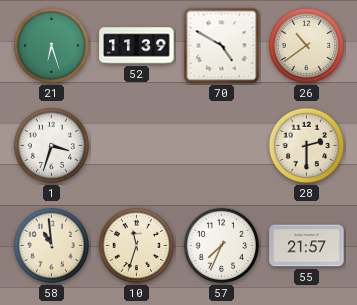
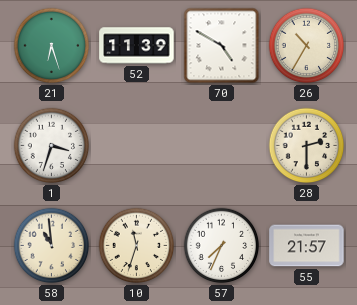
26: 10:39 -> 10:35 (307, 46)
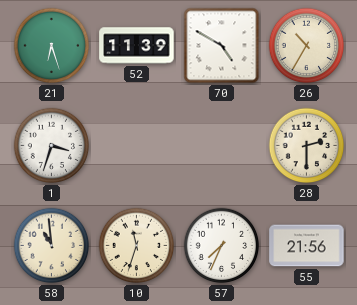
55: 21:57 -> 21:56 (307, 246)
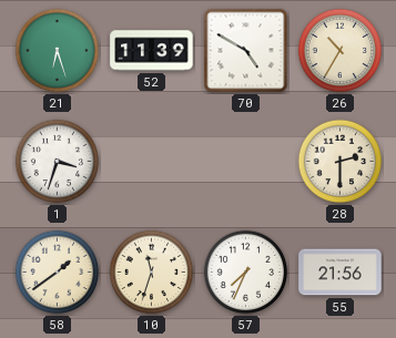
58: 10:59 -> 1:39 (58, 273)
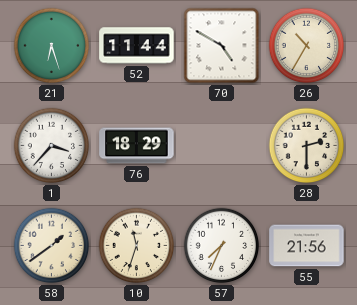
52: 11:39 -> 11:44 (137, 46)
1: 3:33 -> 3:37 (52, 146)
76: none -> 18:29 (137, 146)
